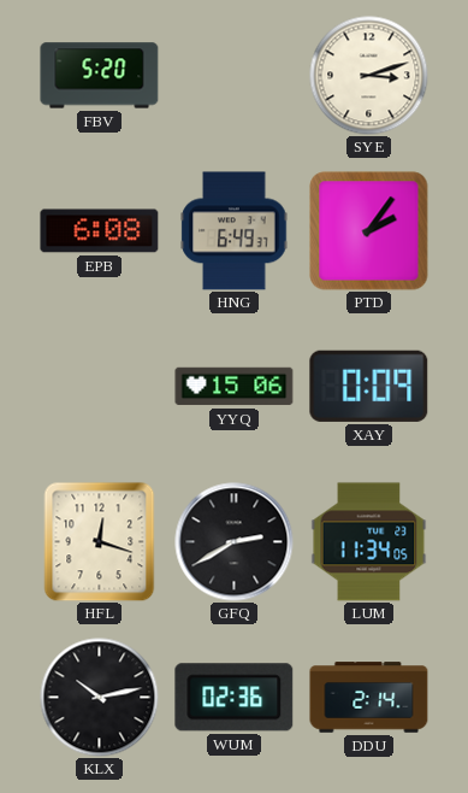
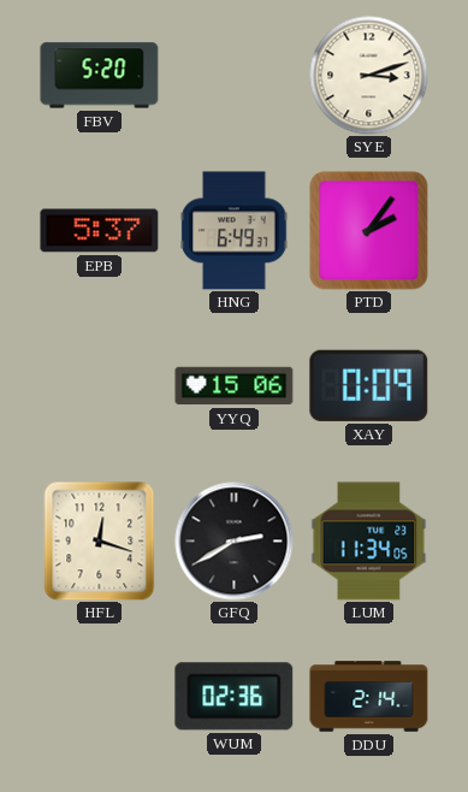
EPB: 6:08 -> 5:37 (100, 231)
KLX: 10:13 -> none (100, 698)
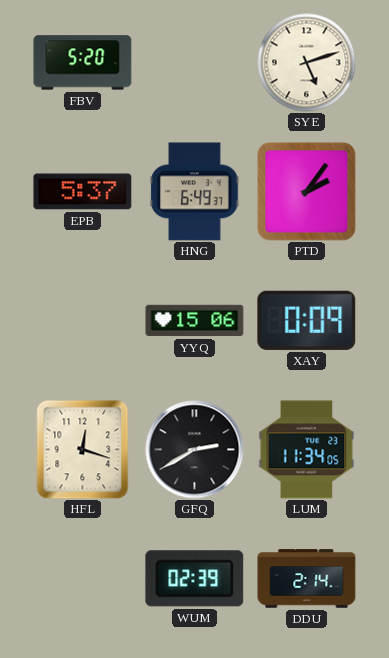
SYE: 3:12 -> 5:12 (307, 63)
WUM: 02:36 -> 02:39 (195, 579)
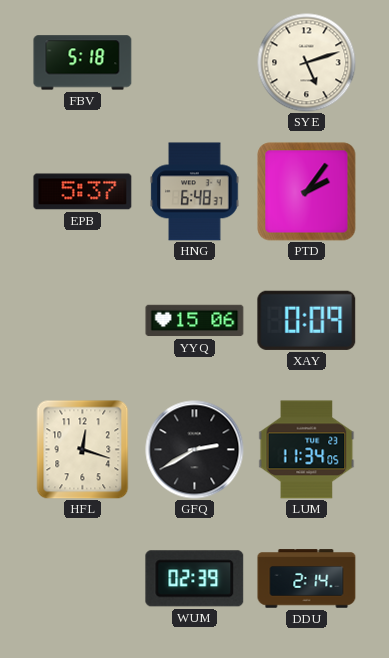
FBV: 5:20 -> 5:18 (83, 63)
HNG: 6:49 -> 6:48 (195, 192)
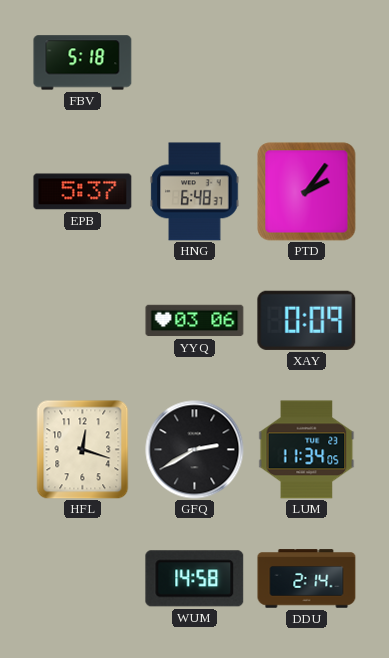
SYE: 5:12 -> none (307, 63)
YYQ: 15:06 -> 03:06 (195, 321)
WUM: 02:39 -> 14:58 (195, 579)
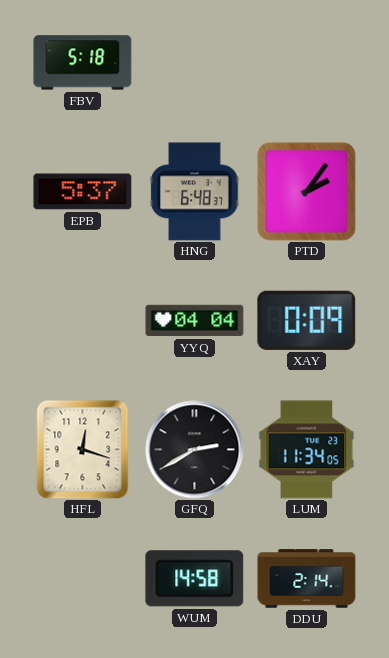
YYQ: 03:06 -> 04:04 (195, 321)
